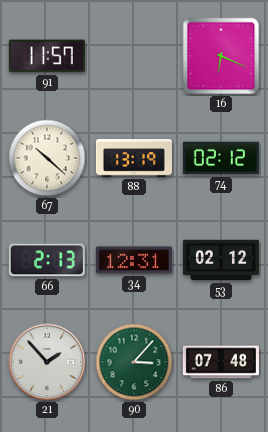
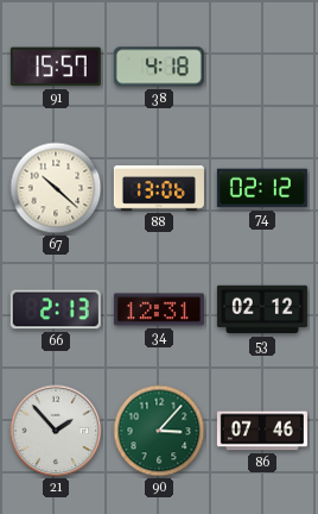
91: 11:57 -> 15:57 (56, 67)
38: none -> 4:18 (159, 67)
16: 6:19 -> none (221, 56)
88: 13:19 -> 13:06 (159, 188)
86: 07:48 -> 07:46 (262, 431)
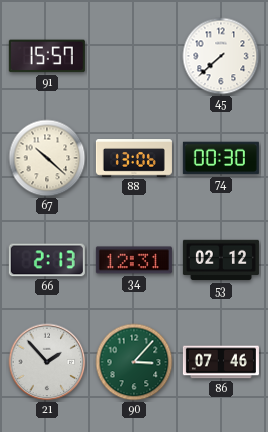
38: 4:18 -> none (159, 67)
45: none -> 7:38 (221, 56)
74: 02:12 -> 00:30 (221, 158)
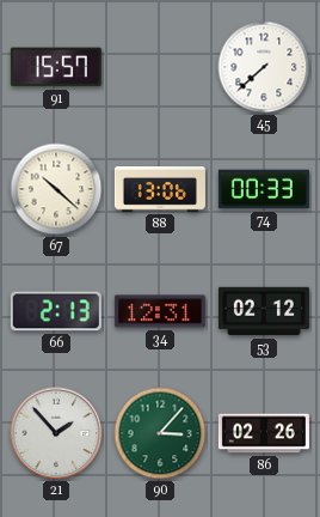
74: 00:30 -> 00:33 (264, 189)
86: 07:46 -> 02:26 (264, 433)
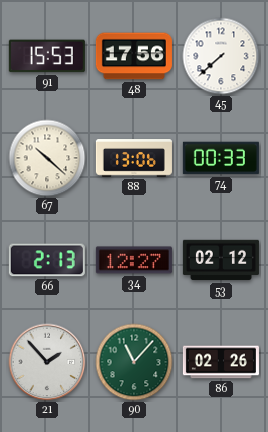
91: 15:57 -> 15:53 (47, 56)
48: none -> 17:56 (134, 56)
34: 12:31 -> 12:27 (134, 260)
90: 3:07 -> 11:07 (134, 362)
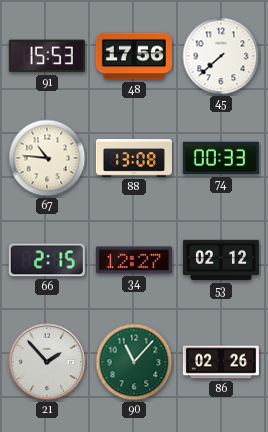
67: 10:22 -> 10:46 (47, 158)
88: 13:06 -> 13:08 (134, 158)
66: 2:13 -> 2:15 (47, 260)
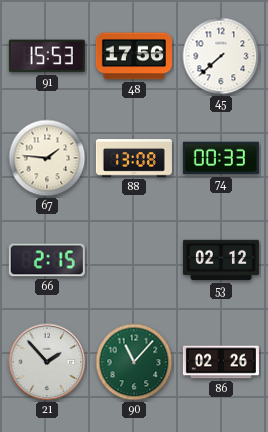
67: 10:46 -> 1:46 (47, 158)
34: 12:27 -> none (134, 260)
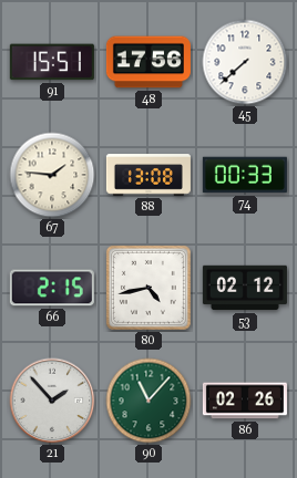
91: 15:53 -> 15:51 (52, 62)
80: none -> 4:43 (148, 288)
